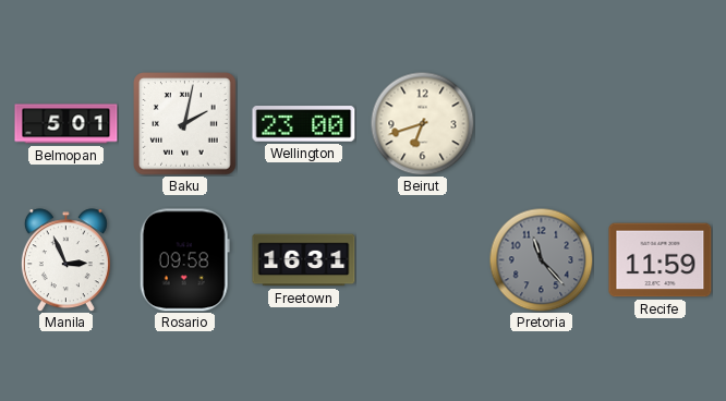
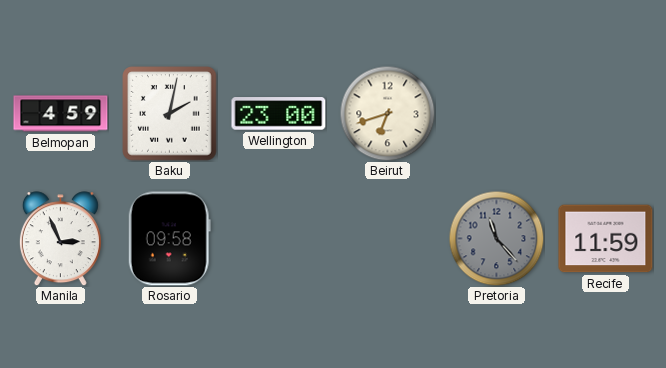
Belmopan: 5:01 -> 4:59 (61, 114)
Freetown: 16:31 -> none (304, 260)
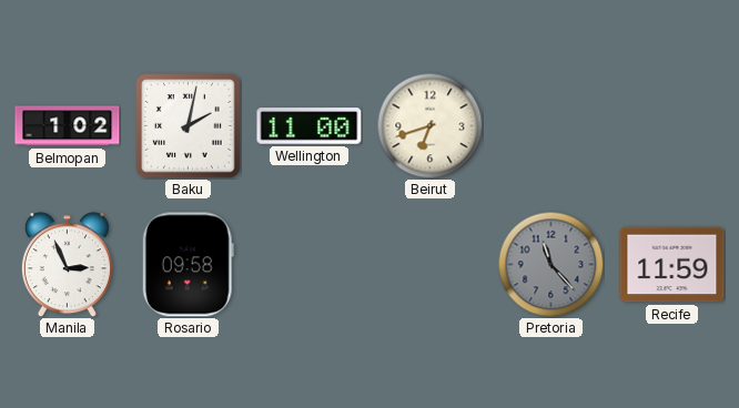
Belmopan: 4:59 -> 1:02 (68, 126)
Wellington: 23:00 -> 11:00 (310, 126)
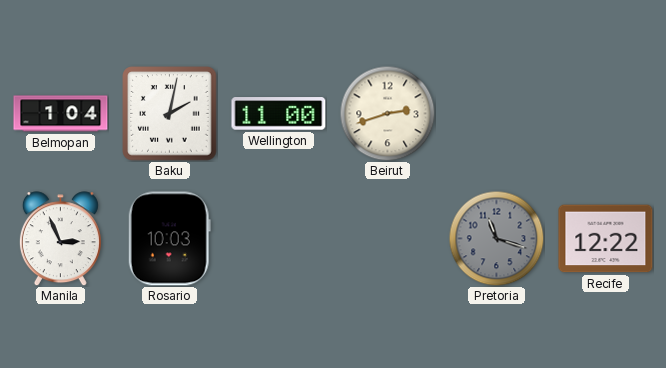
Belmopan: 1:02 -> 1:04 (61, 114)
Beirut: 6:42 -> 2:42 (387, 113)
Rosario: 09:58 -> 10:03 (169, 239)
Pretoria: 11:23 -> 11:18 (496, 238)
Recife: 11:59 -> 12:22 (606, 239)
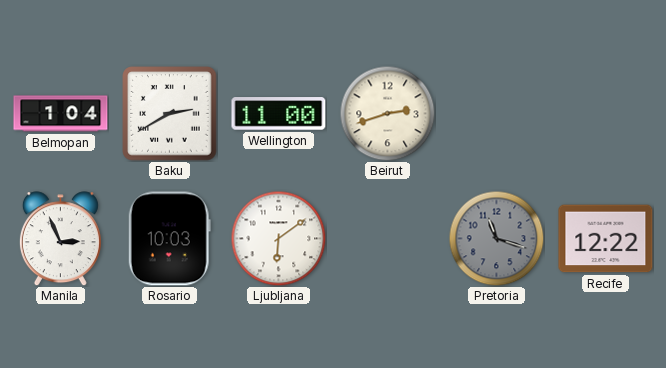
Baku: 2:02 -> 2:40 (170, 114)
Ljubljana: none -> 6:09 (278, 238)
